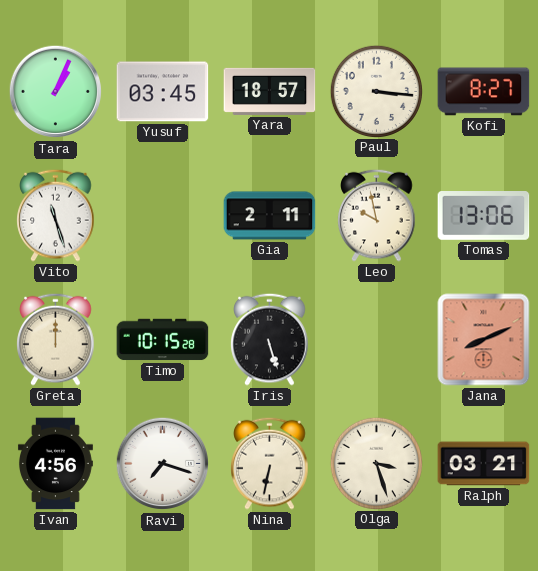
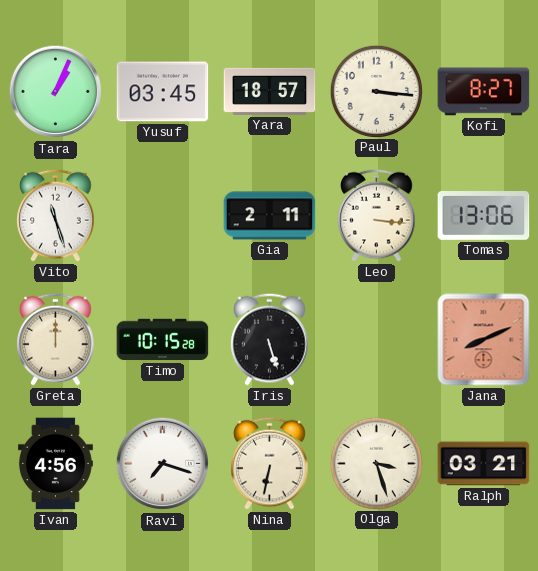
Leo: 9:58 -> 3:16 (377, 215)
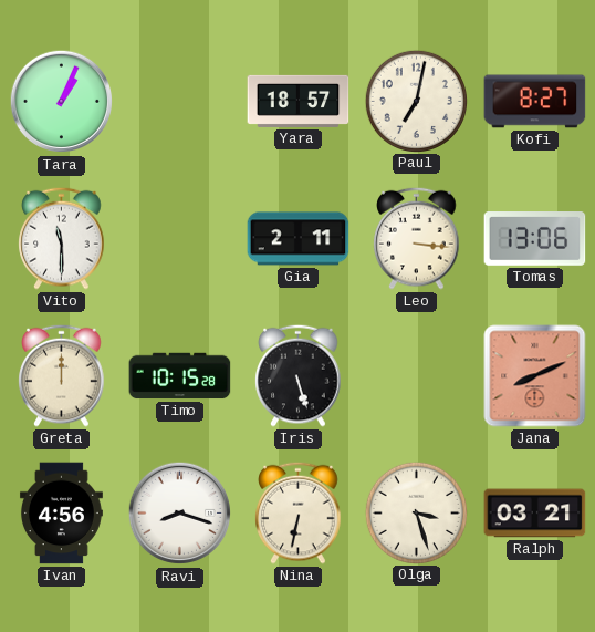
Yusuf: 03:45 -> none (163, 92)
Paul: 3:16 -> 7:02 (416, 101)
Vito: 11:27 -> 11:30 (62, 238)
Ravi: 7:18 -> 8:18 (180, 514)
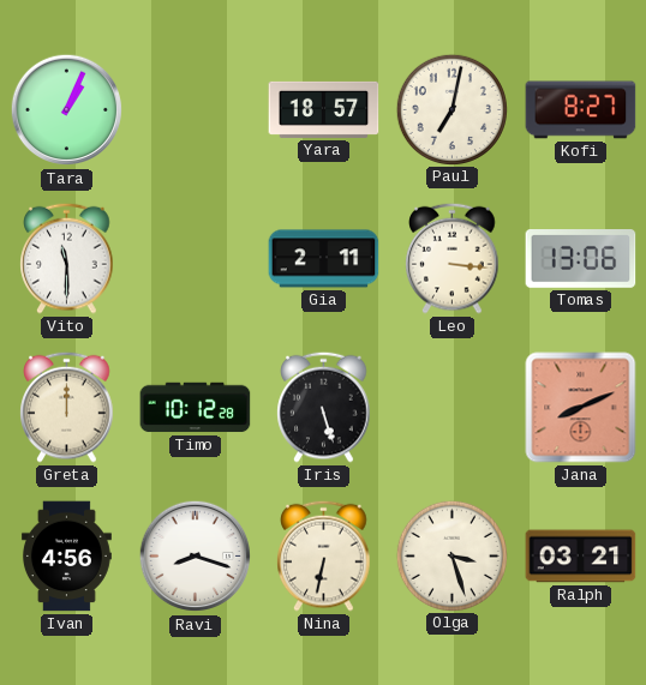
Timo: 10:15 -> 10:12 (196, 408)
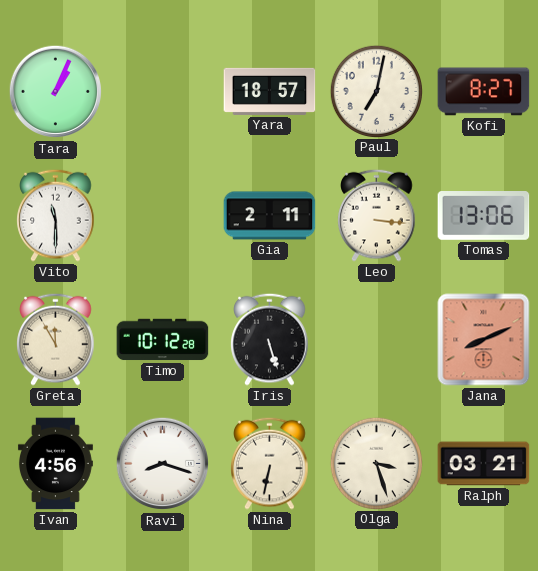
Greta: 12:00 -> 11:55 (56, 339)
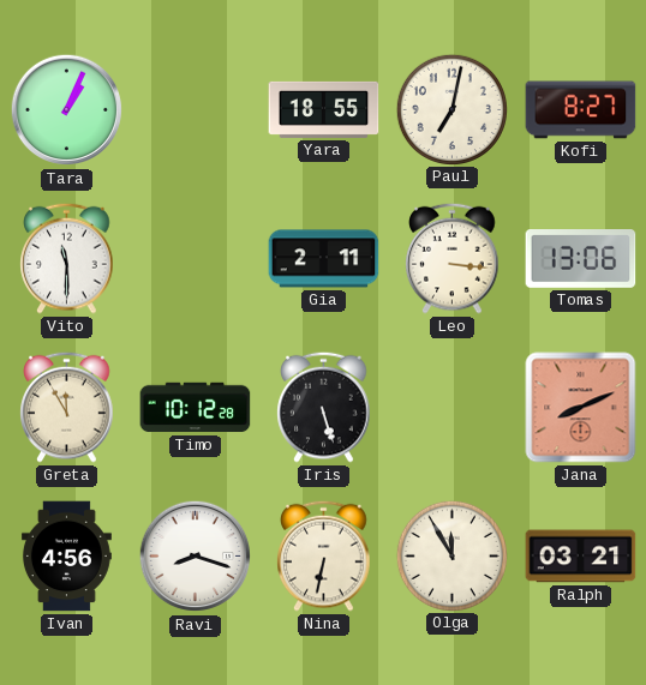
Yara: 18:57 -> 18:55 (324, 109)
Olga: 3:27 -> 11:55 (451, 555)
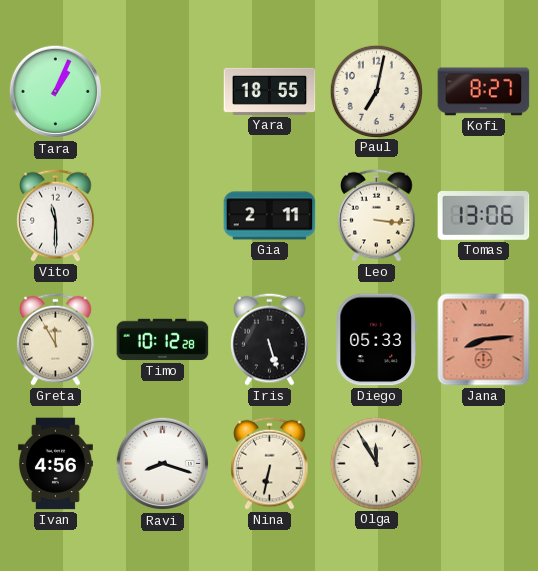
Diego: none -> 05:33 (376, 340)
Jana: 8:11 -> 8:14 (484, 340)
Ralph: 03:21 -> none (581, 557)
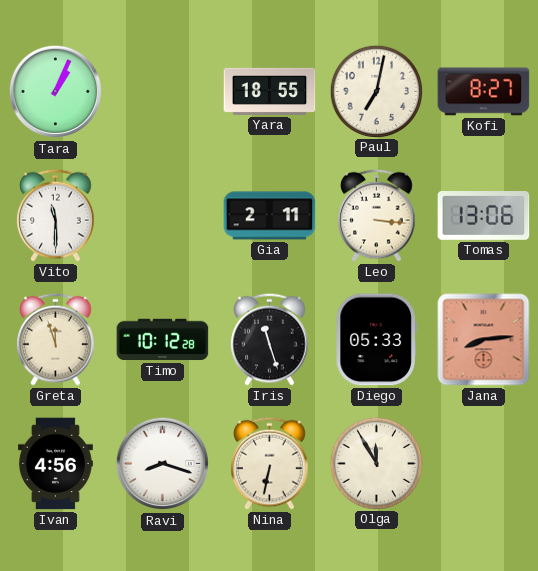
Greta: 11:55 -> 11:57 (56, 339)
Iris: 5:27 -> 11:27 (270, 339)
